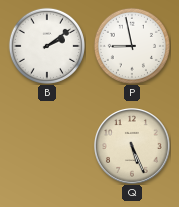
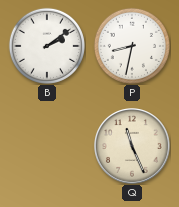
P: 8:58 -> 8:32 (132, 46)
Q: 5:26 -> 11:26 (133, 147)
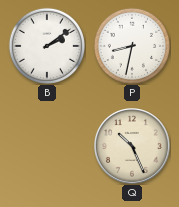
Q: 11:26 -> 10:26 (133, 147)
